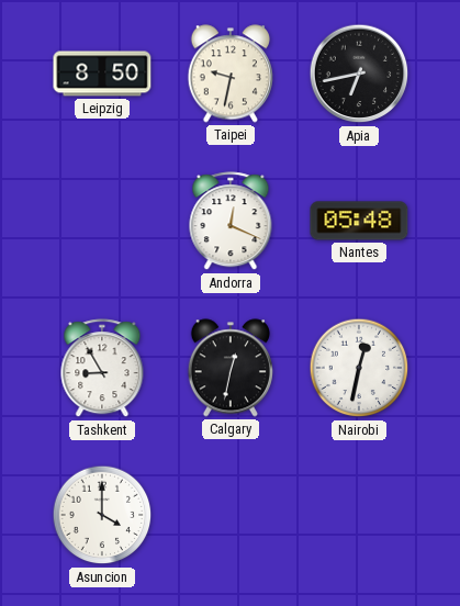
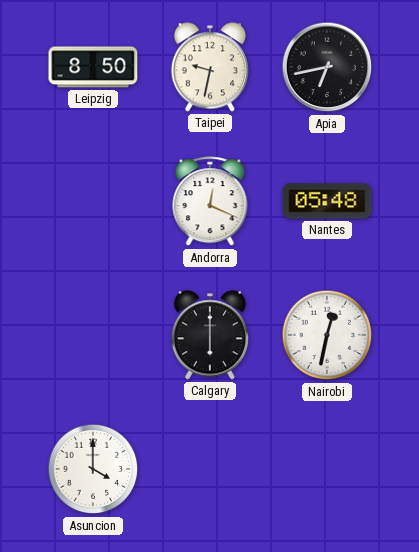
Tashkent: 8:55 -> none (102, 369)
Calgary: 12:32 -> 6:00 (210, 335)
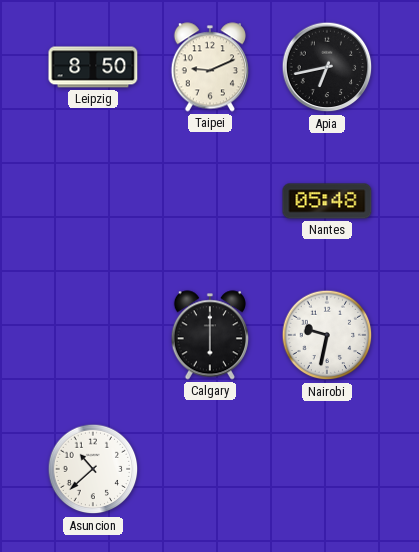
Taipei: 9:32 -> 9:11 (210, 67)
Andorra: 12:19 -> none (210, 202)
Nairobi: 12:32 -> 9:32 (327, 335)
Asuncion: 4:00 -> 10:38 (93, 469)
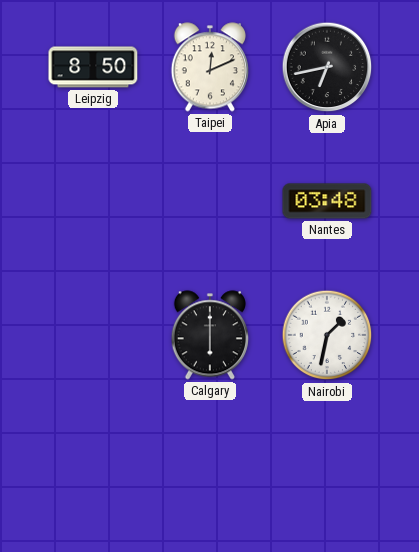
Taipei: 9:11 -> 12:11 (210, 67)
Nantes: 05:48 -> 03:48 (327, 201)
Nairobi: 9:32 -> 1:32 (327, 335)
Asuncion: 10:38 -> none (93, 469)
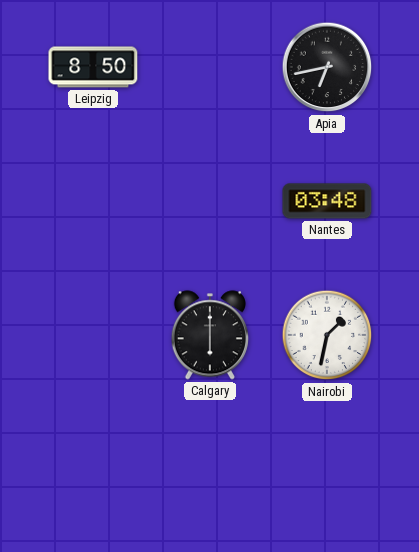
Taipei: 12:11 -> none (210, 67)
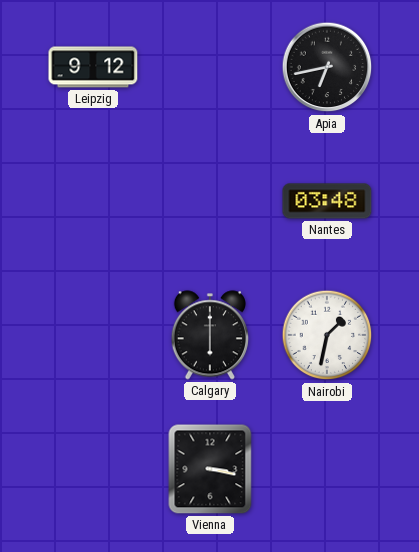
Leipzig: 8:50 -> 9:12 (93, 67)
Vienna: none -> 3:17 (210, 469)
